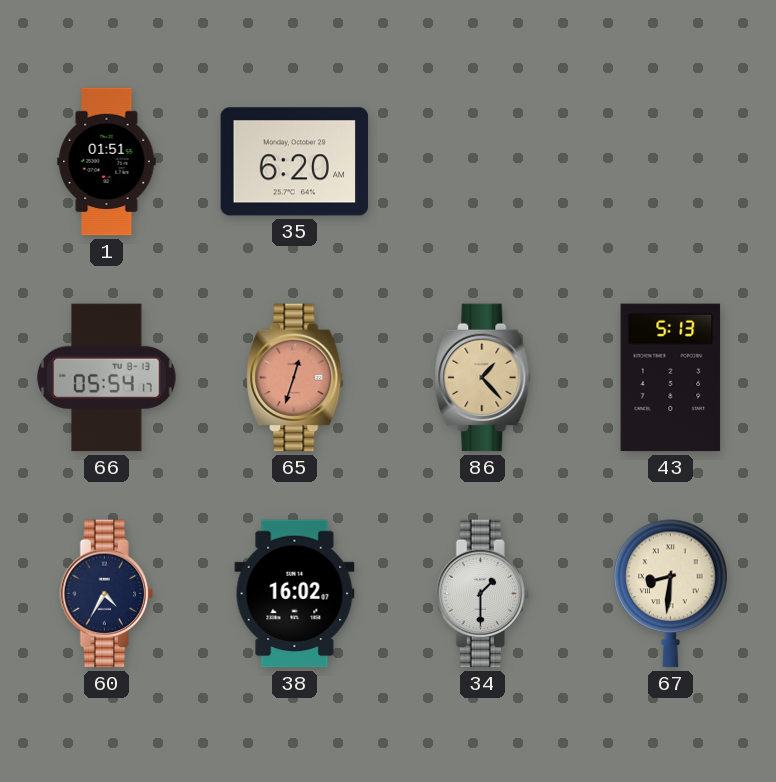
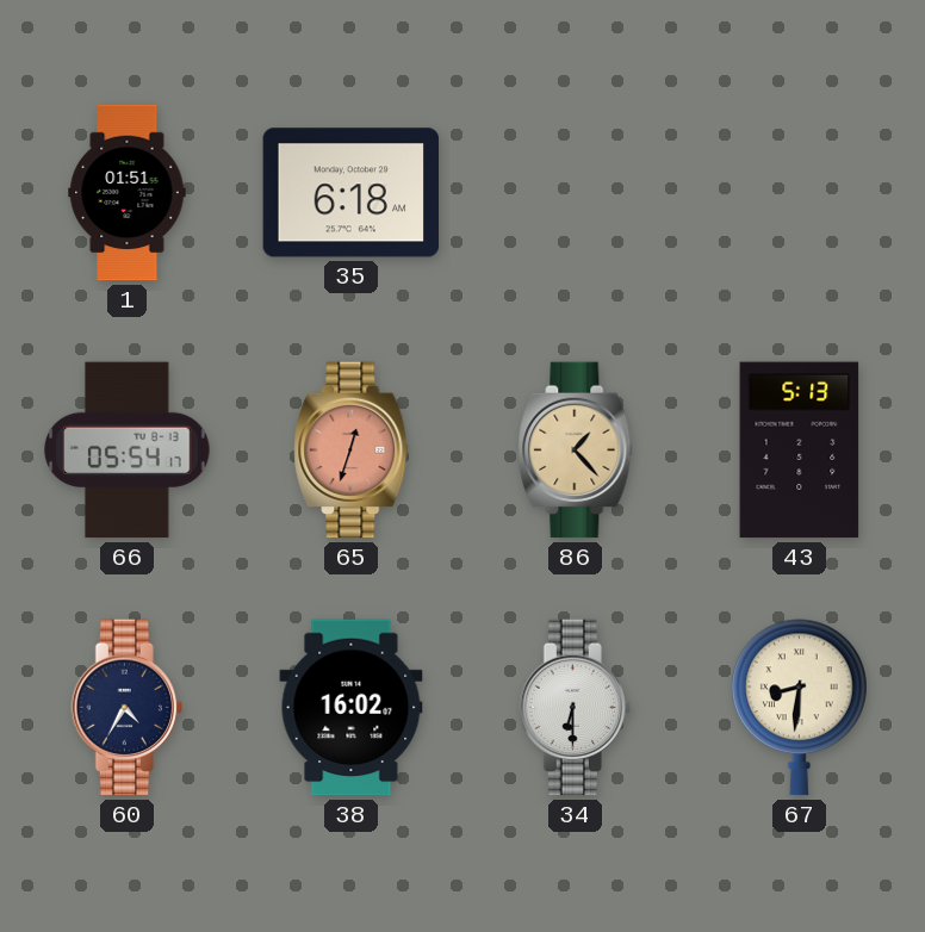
35: 6:20 -> 6:18 (352, 193)
34: 1:30 -> 6:30 (575, 708)
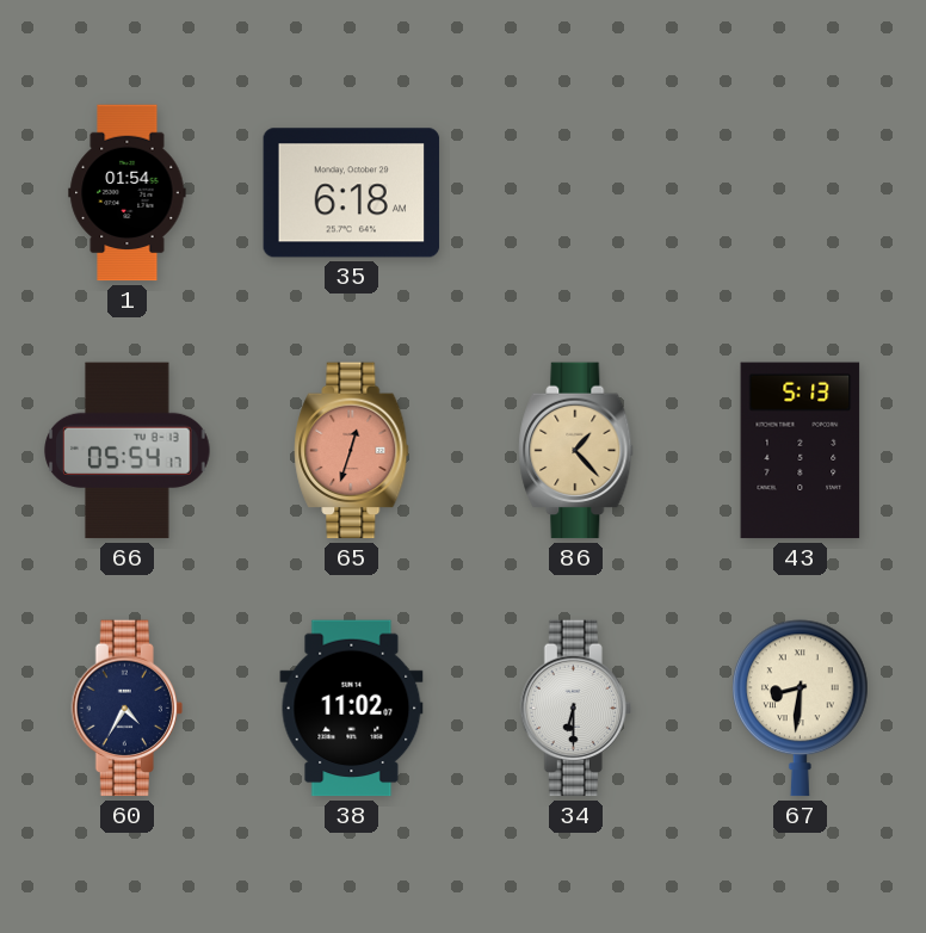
1: 01:51 -> 01:54 (128, 193)
38: 16:02 -> 11:02 (352, 709)
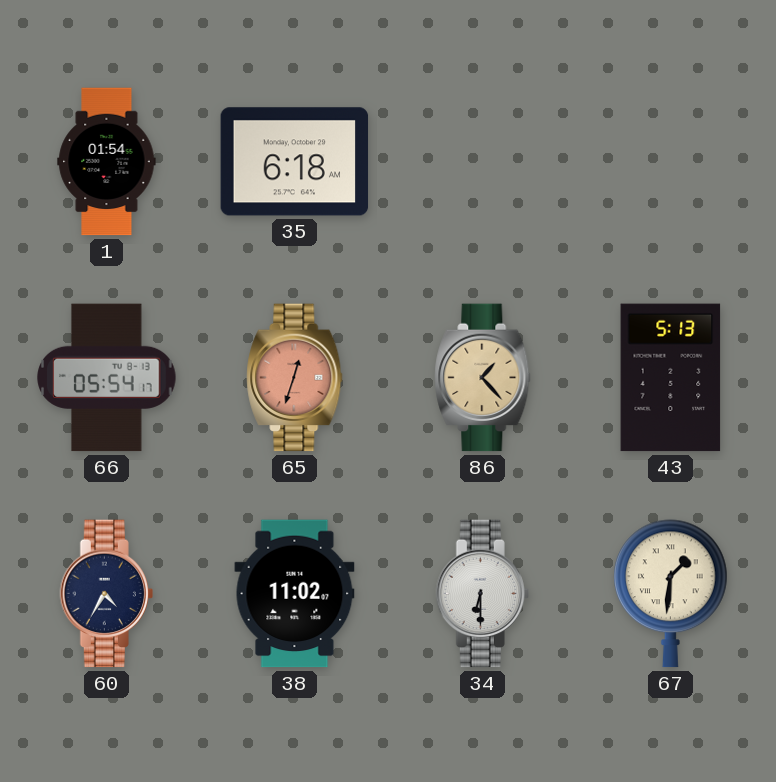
67: 8:31 -> 1:31 (671, 594)
